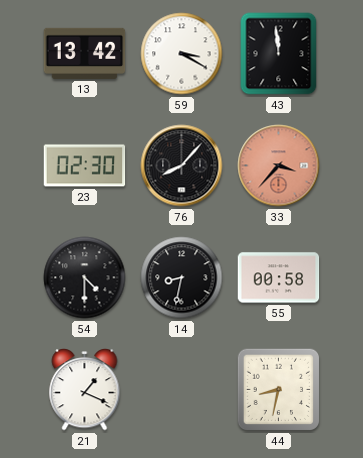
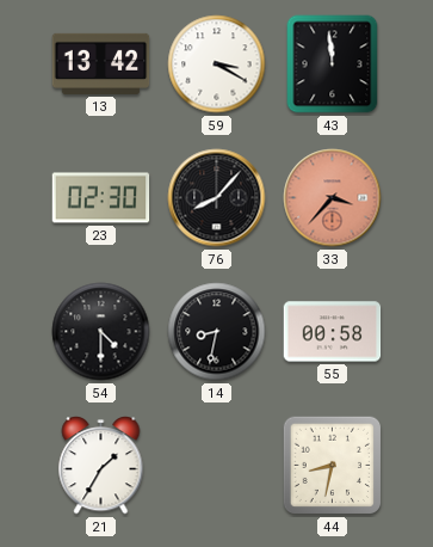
21: 1:19 -> 1:35 (101, 466)
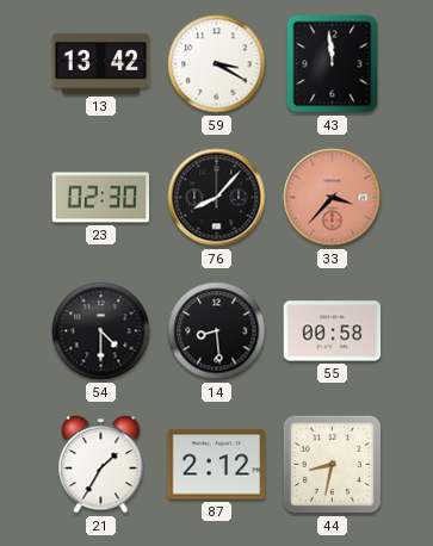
14: 8:32 -> 8:29 (217, 331)
87: none -> 2:12 (217, 465)
